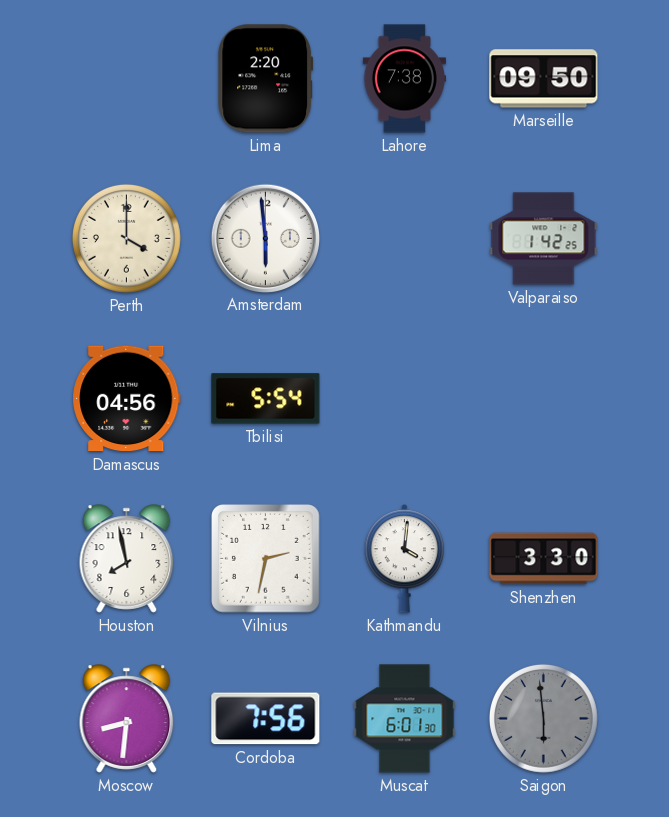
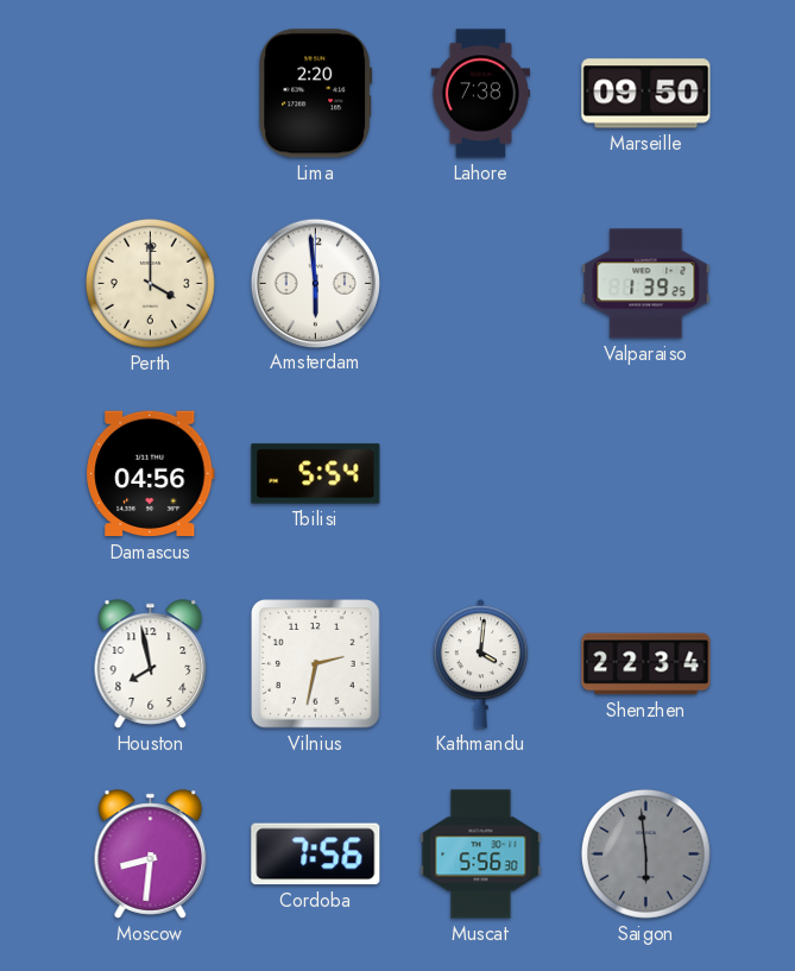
Valparaiso: 1:42 -> 1:39 (646, 284)
Shenzhen: 3:30 -> 22:34 (646, 664)
Muscat: 6:01 -> 5:56 (481, 855)
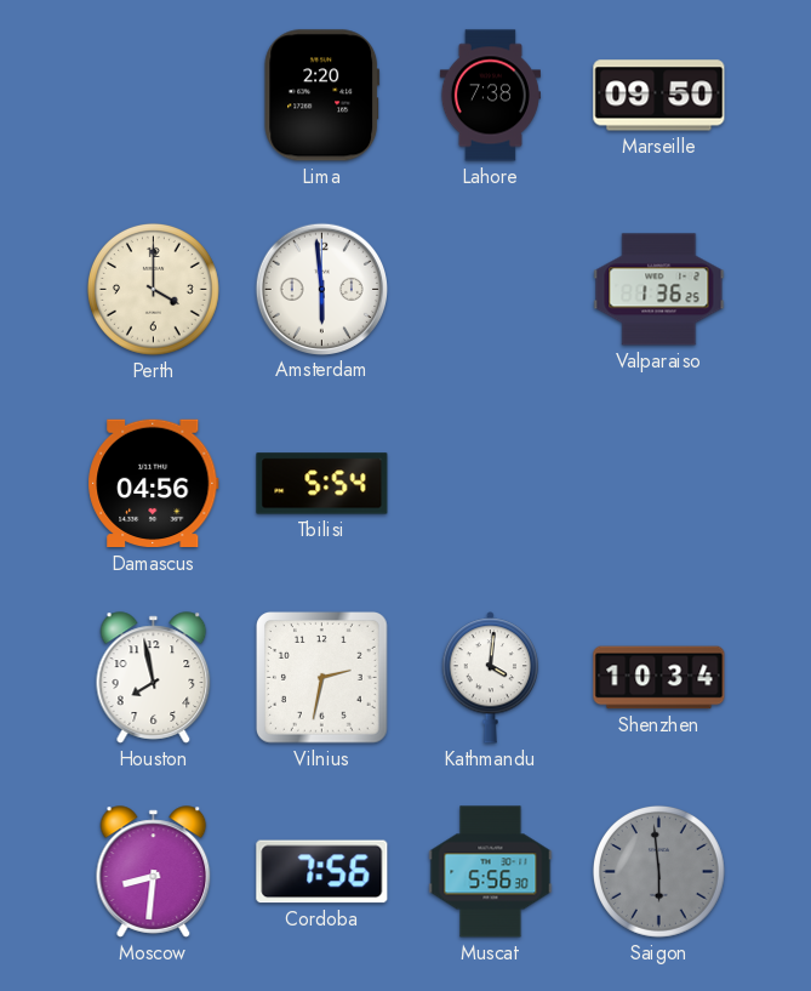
Valparaiso: 1:39 -> 1:36 (659, 290)
Shenzhen: 22:34 -> 10:34 (659, 678)
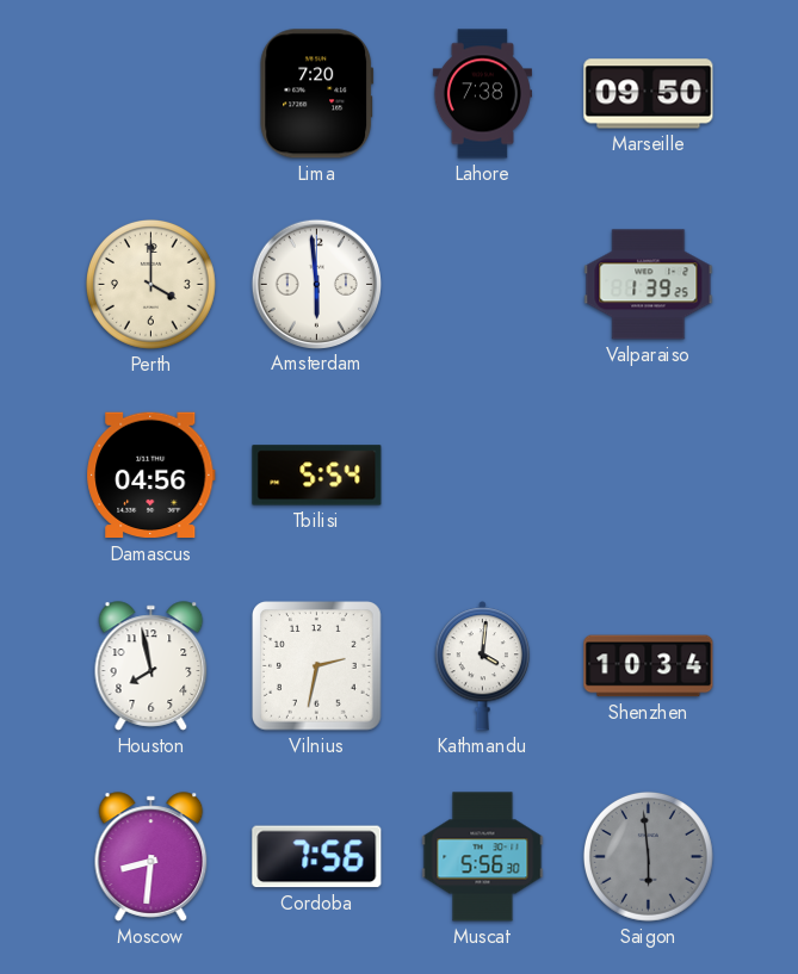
Lima: 2:20 -> 7:20 (317, 94)
Valparaiso: 1:36 -> 1:39 (649, 285)
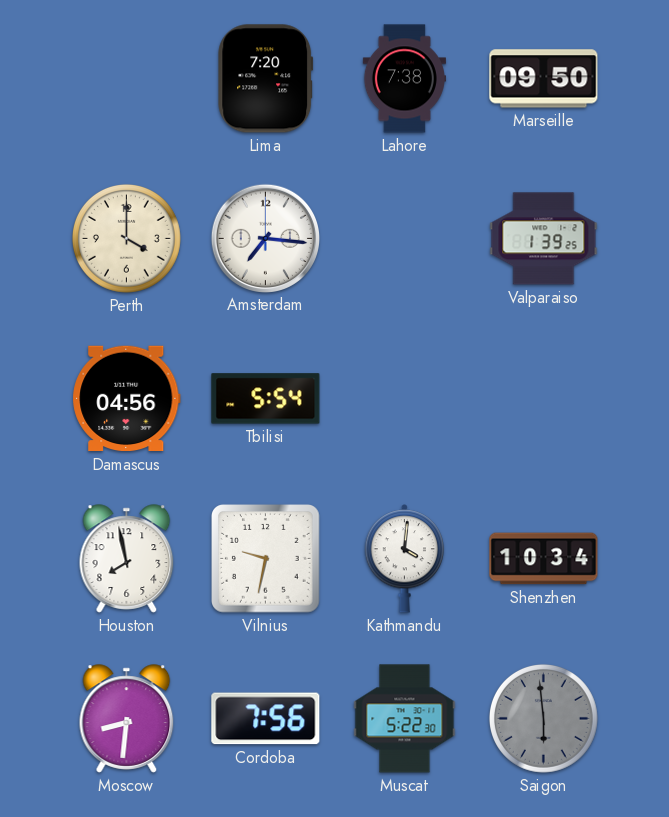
Amsterdam: 5:59 -> 7:16 (265, 238)
Vilnius: 2:32 -> 9:32 (266, 559)
Muscat: 5:56 -> 5:22 (405, 719)
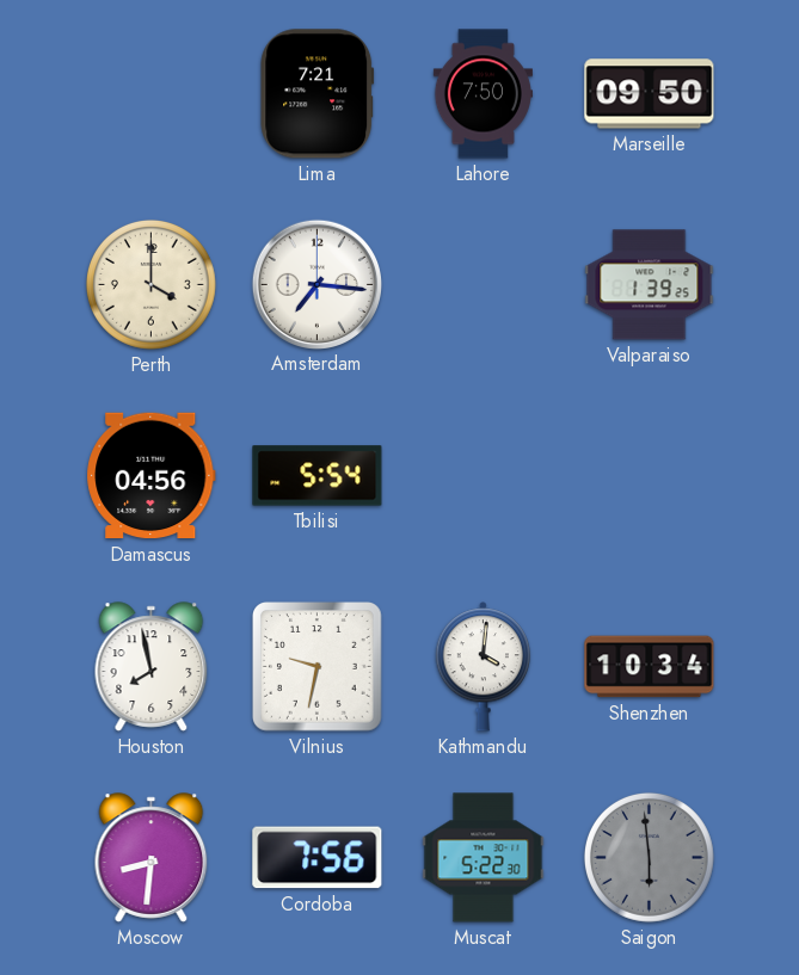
Lima: 7:20 -> 7:21 (318, 94)
Lahore: 7:38 -> 7:50 (483, 94)
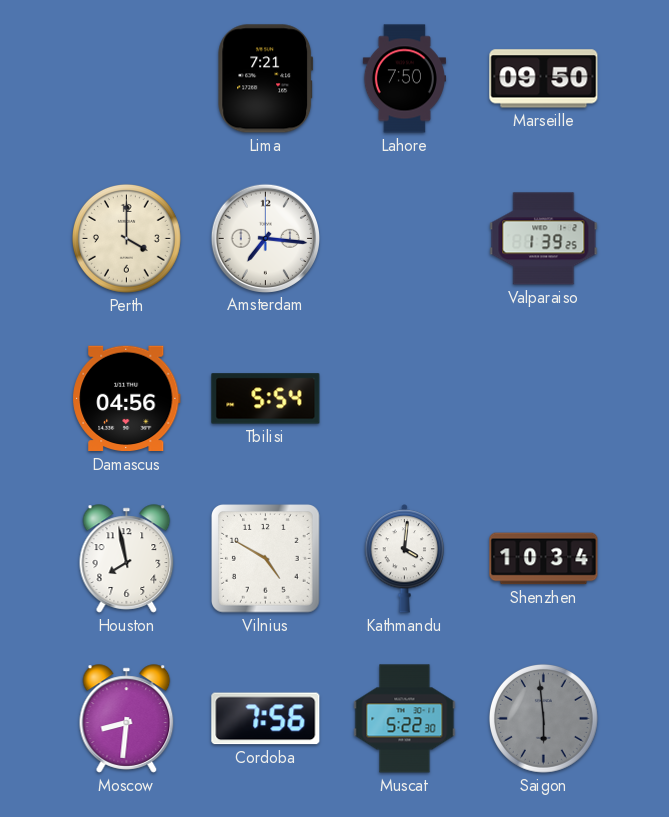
Vilnius: 9:32 -> 4:50 (266, 559)
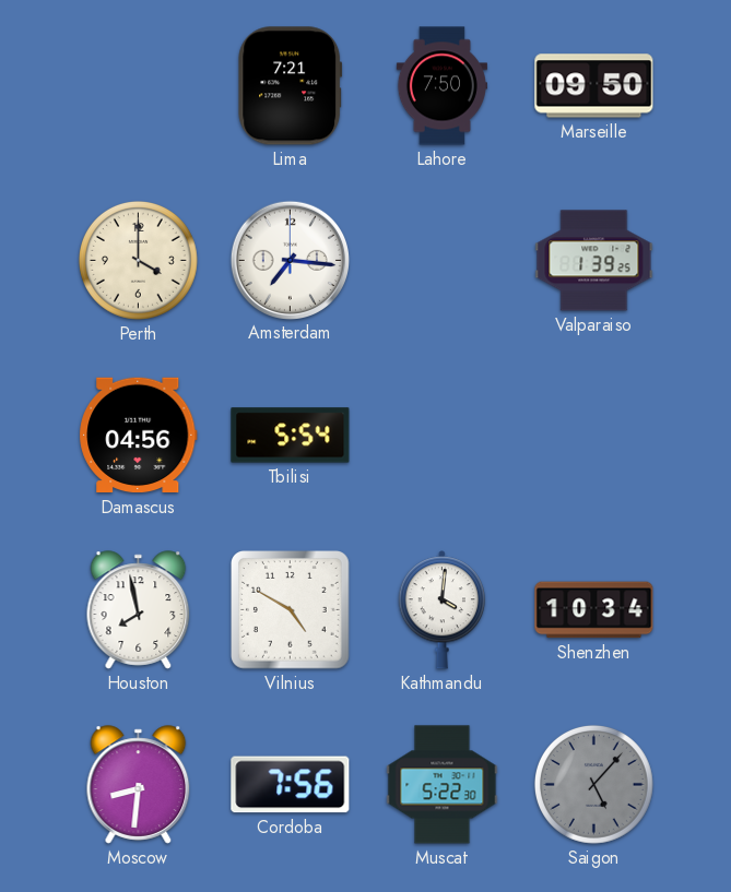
Saigon: 5:59 -> 5:07 (593, 784)
